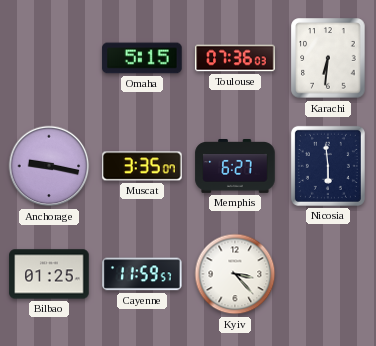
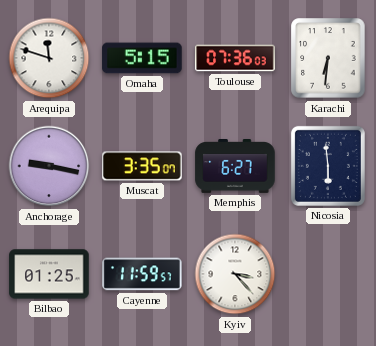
Arequipa: none -> 11:48 (49, 58)
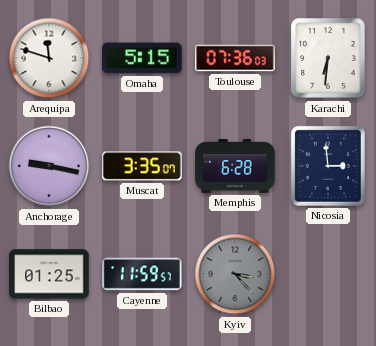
Memphis: 6:27 -> 6:28 (235, 167)
Nicosia: 5:59 -> 2:59 (328, 166)
Kyiv dial: white -> grey (235, 274)
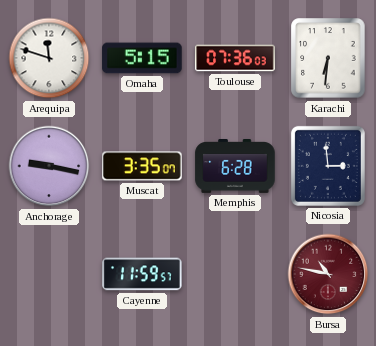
Bilbao: 01:25 -> none (49, 274)
Kyiv: 3:23 -> none (235, 274)
Bursa: none -> 10:47 (328, 274)
